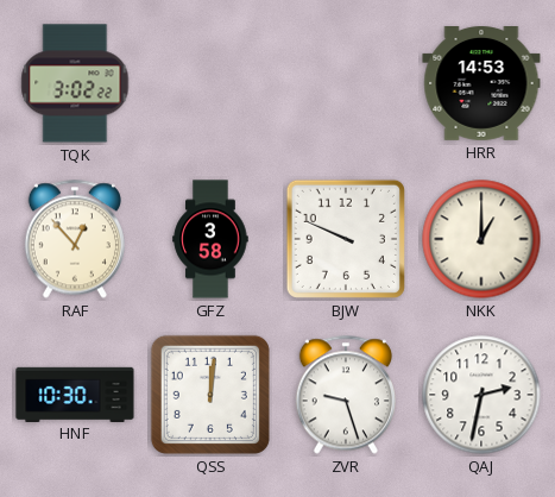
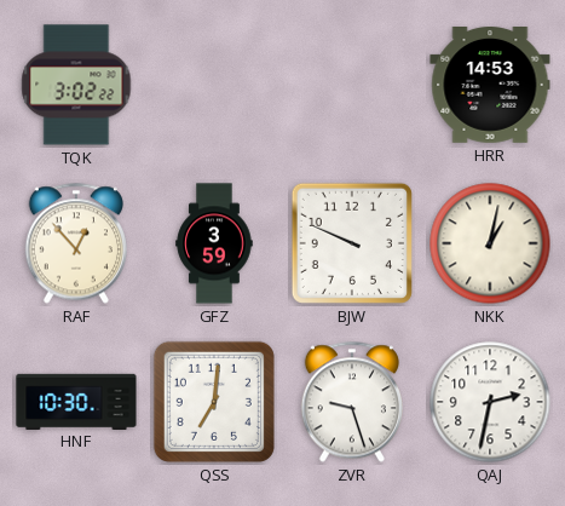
GFZ: 3:58 -> 3:59 (214, 243)
NKK: 1:00 -> 1:02 (490, 243)
QSS: 12:01 -> 7:01 (214, 402)
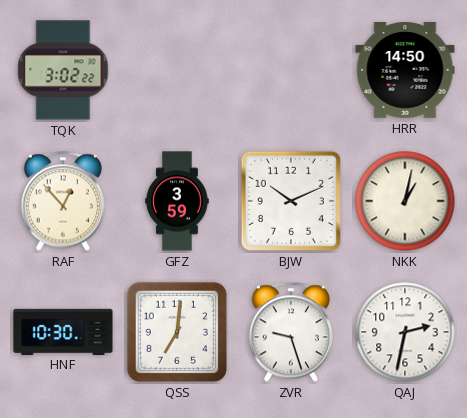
HRR: 14:53 -> 14:50 (405, 71)
BJW: 9:49 -> 10:11 (291, 201)
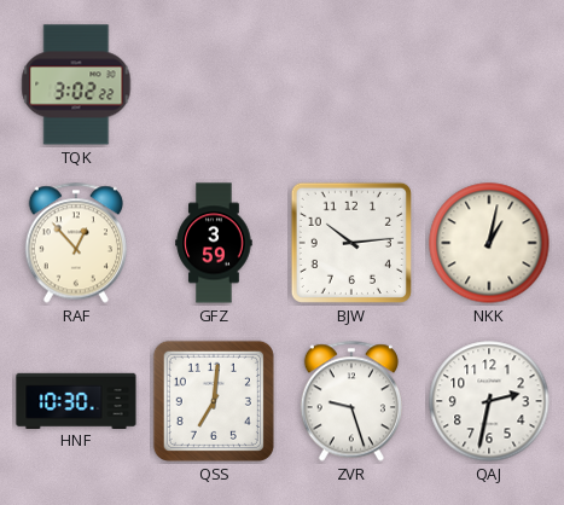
HRR: 14:50 -> none (405, 71)
BJW: 10:11 -> 10:14 (351, 243)
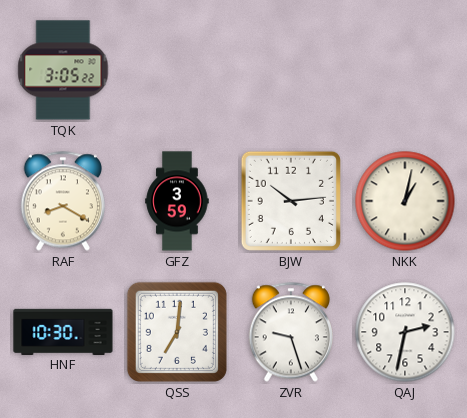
TQK: 3:02 -> 3:05 (63, 70)
RAF: 12:53 -> 8:20 (63, 201)
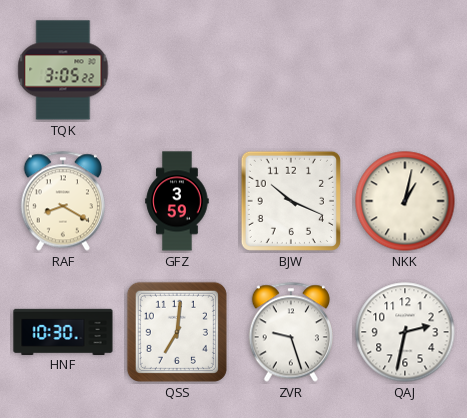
BJW: 10:14 -> 10:19 (291, 201)
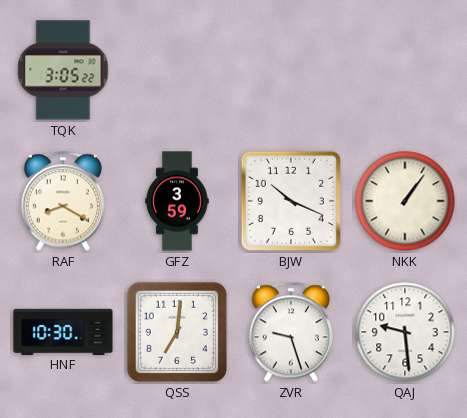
NKK: 1:02 -> 1:06 (405, 201)
QAJ: 2:32 -> 9:29 (405, 332)
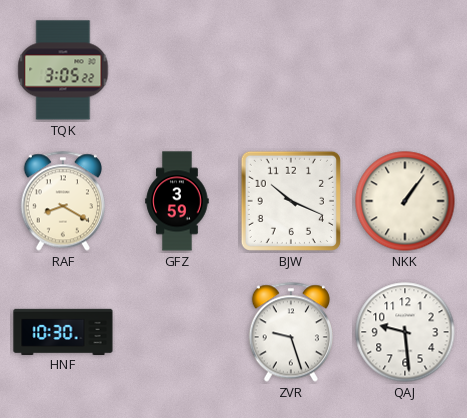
QSS: 7:01 -> none (177, 332)
